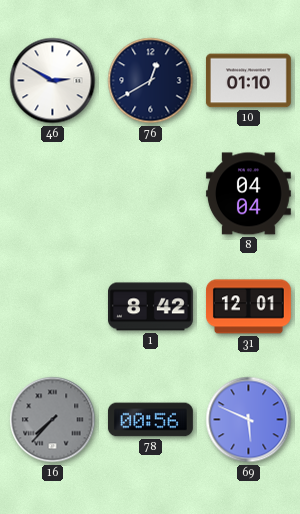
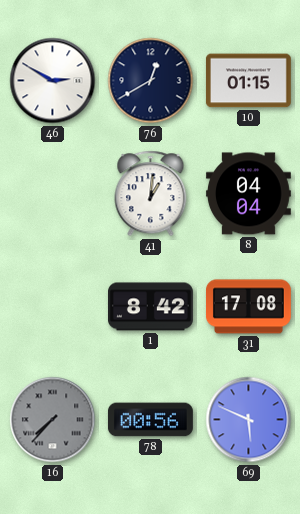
10: 01:10 -> 01:15 (248, 81)
41: none -> 1:01 (151, 194)
31: 12:01 -> 17:08 (249, 307)
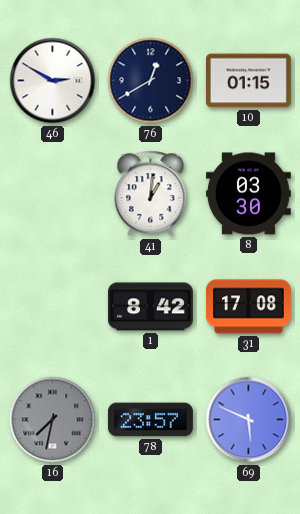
8: 04:04 -> 03:30 (249, 194)
16: 7:37 -> 7:32 (53, 420)
78: 00:56 -> 23:57 (151, 420)
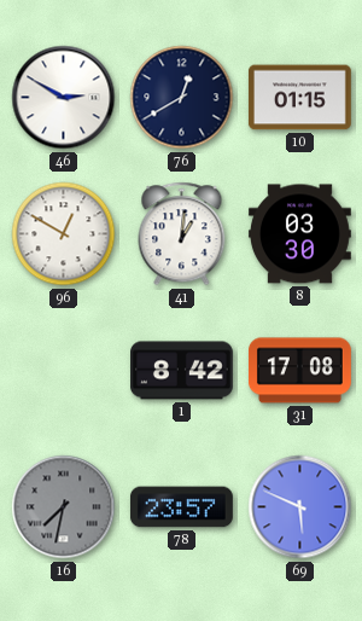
96: none -> 12:50 (64, 234)
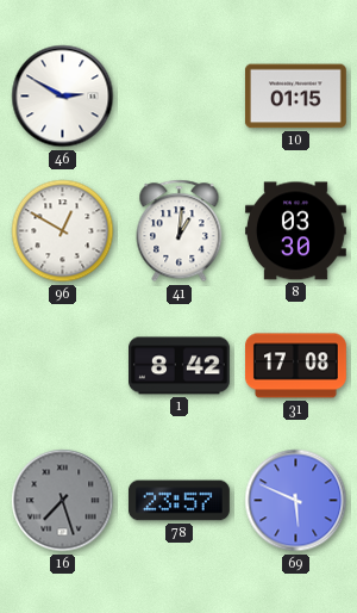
76: 12:40 -> none (182, 98)
16: 7:32 -> 7:27 (63, 501)
